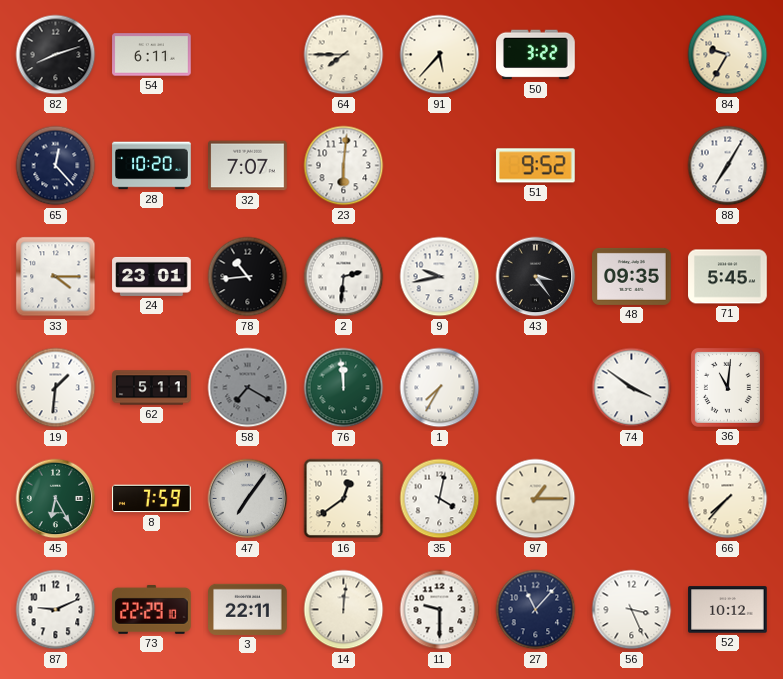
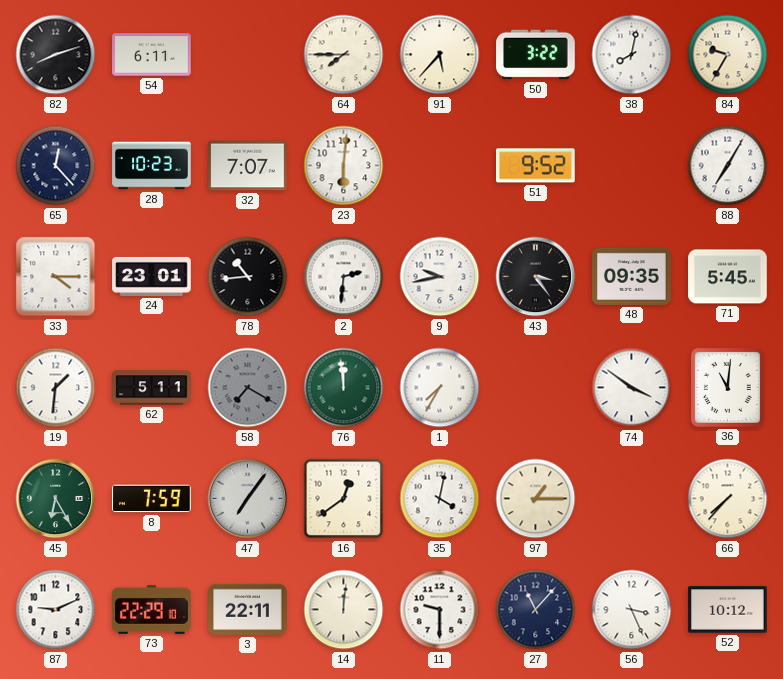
38: none -> 8:02 (632, 55)
28: 10:20 -> 10:23 (152, 166)
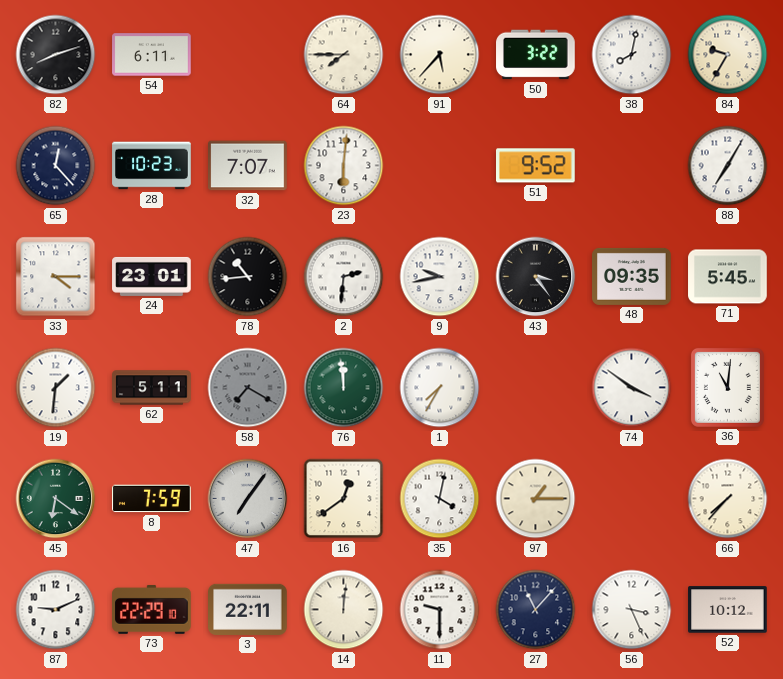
45: 6:25 -> 6:21 (56, 499)
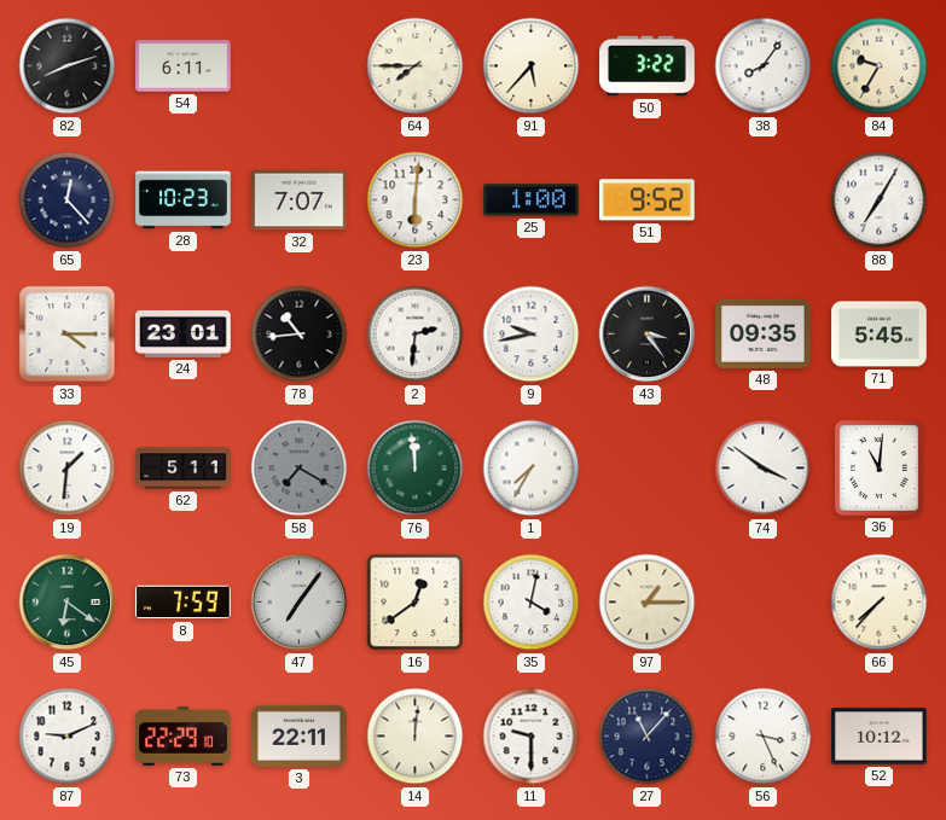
38: 8:02 -> 8:06 (764, 66)
25: none -> 1:00 (532, 200)
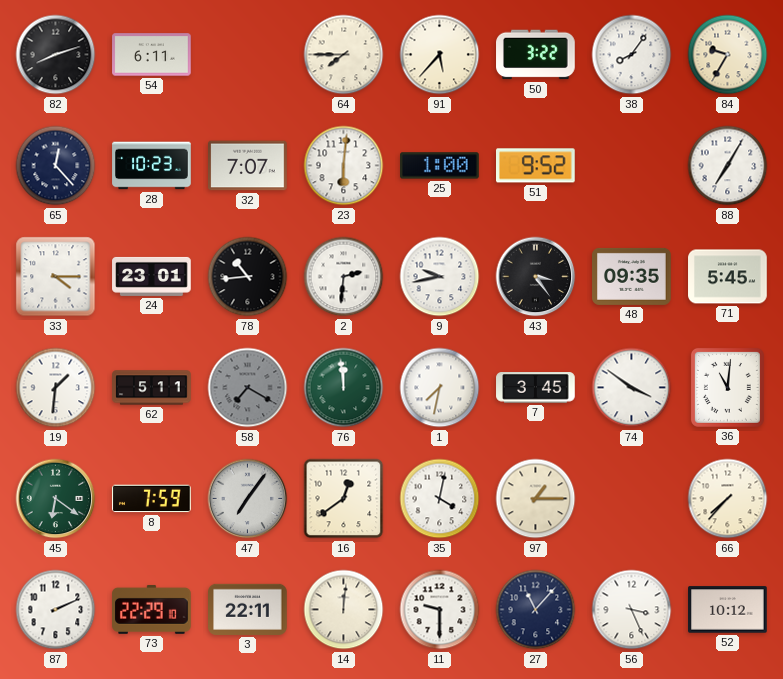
1: 7:35 -> 7:32 (440, 388)
7: none -> 3:45 (536, 388)
87: 9:11 -> 2:11 (56, 610)
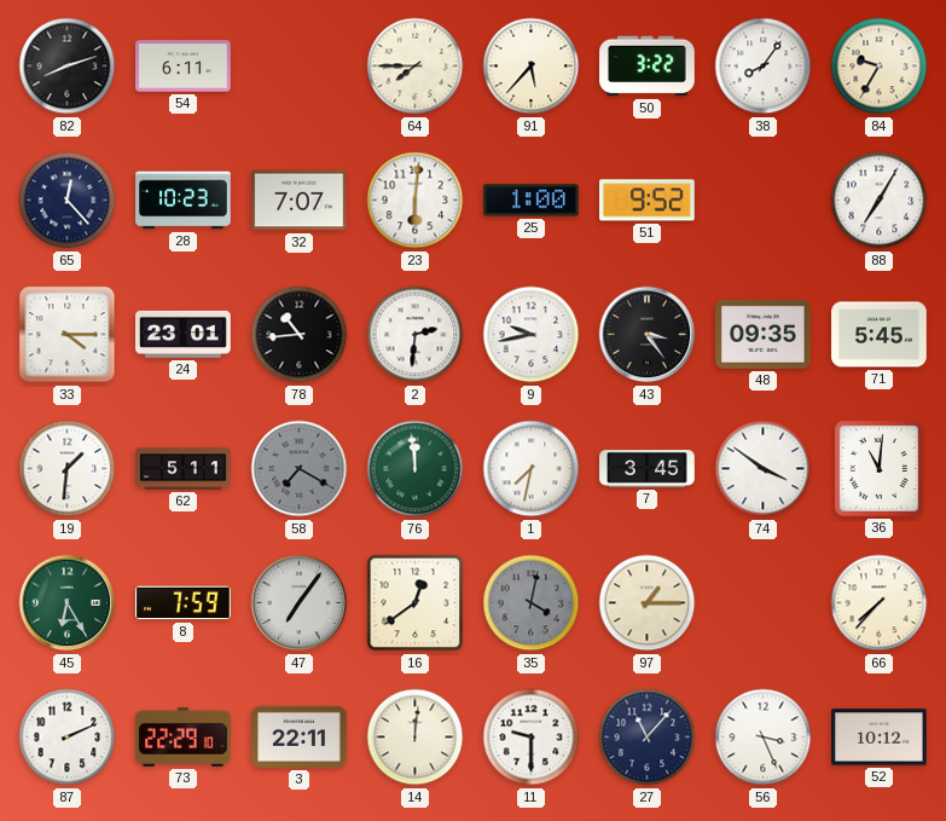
45: 6:21 -> 6:25 (68, 603)
35 dial: white -> grey (532, 603)
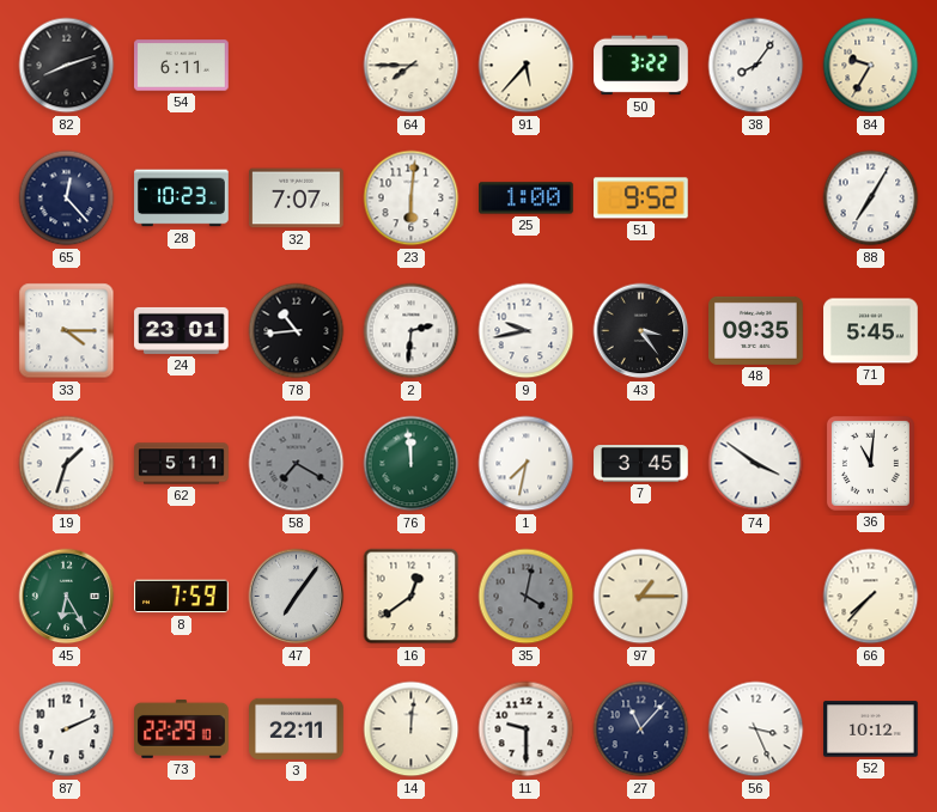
19: 1:31 -> 1:33 (67, 464)
